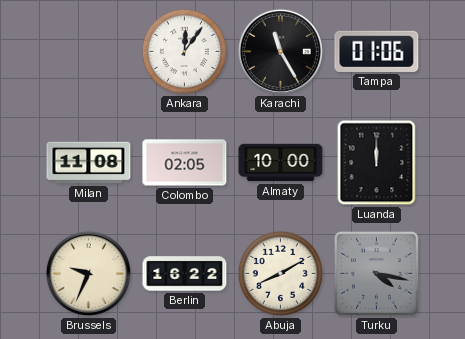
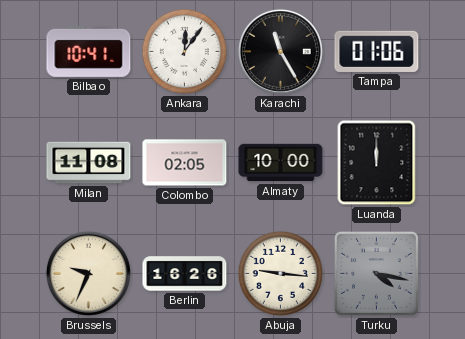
Bilbao: none -> 10:41 (89, 51)
Berlin: 16:22 -> 16:26 (185, 274)
Abuja: 8:10 -> 9:16 (280, 273)
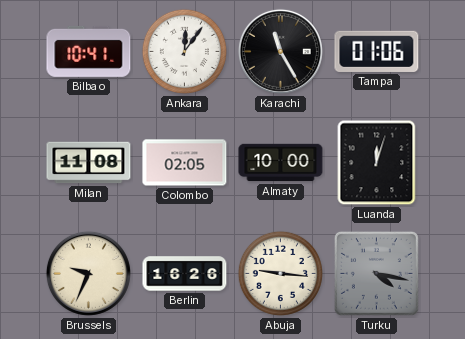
Luanda: 12:00 -> 12:03 (377, 163)
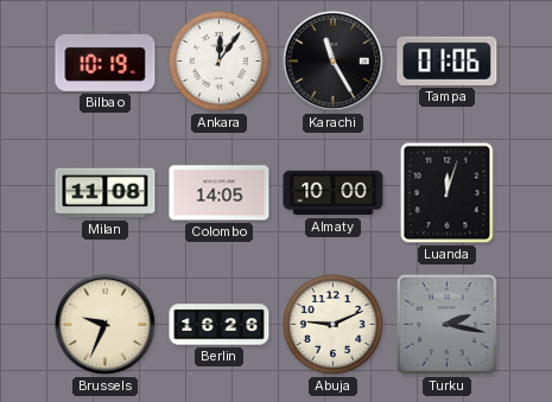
Bilbao: 10:41 -> 10:19 (106, 60)
Colombo: 02:05 -> 14:05 (220, 193)
Abuja: 9:16 -> 9:11 (332, 324)
Turku: 4:17 -> 2:17 (446, 324)
